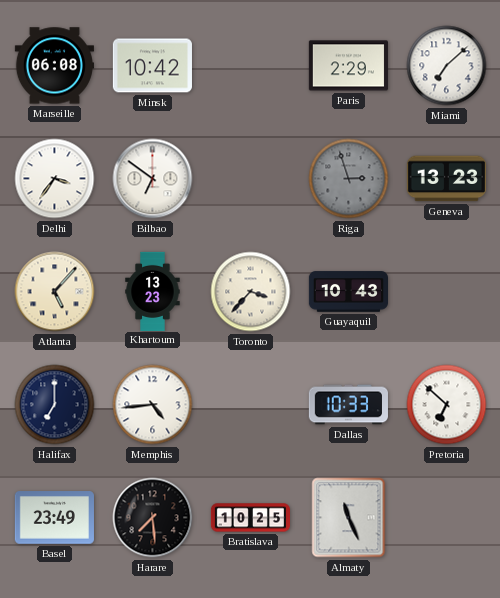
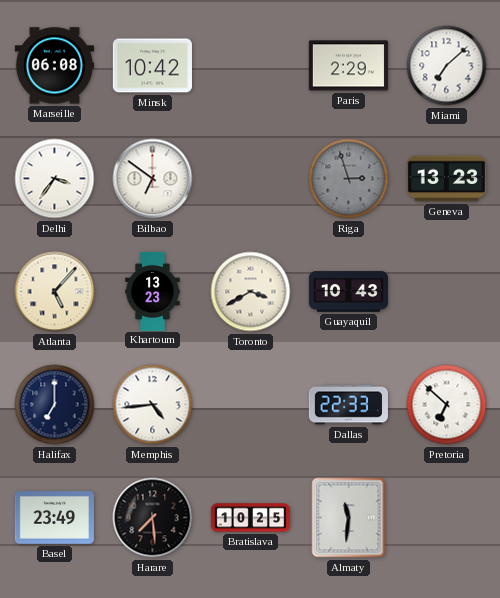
Toronto: 3:37 -> 3:40 (251, 292)
Dallas: 10:33 -> 22:33 (348, 405)
Almaty: 11:26 -> 11:31 (349, 518)
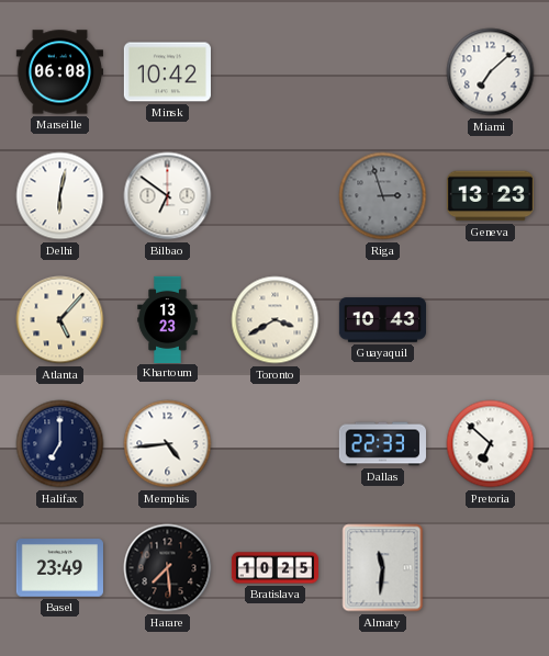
Paris: 2:29 -> none (348, 66)
Delhi: 3:36 -> 6:02 (60, 196)
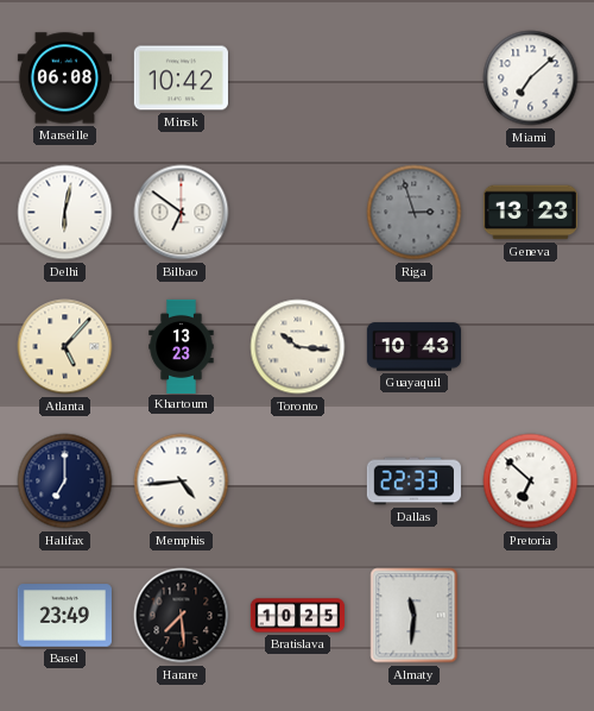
Toronto: 3:40 -> 10:16 (298, 347)
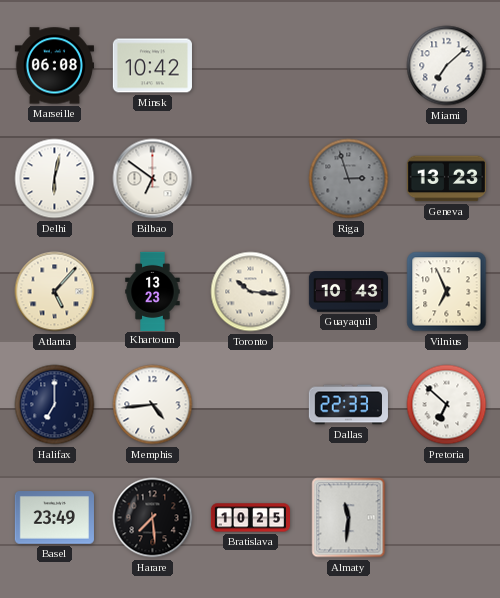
Vilnius: none -> 6:56 (447, 292)
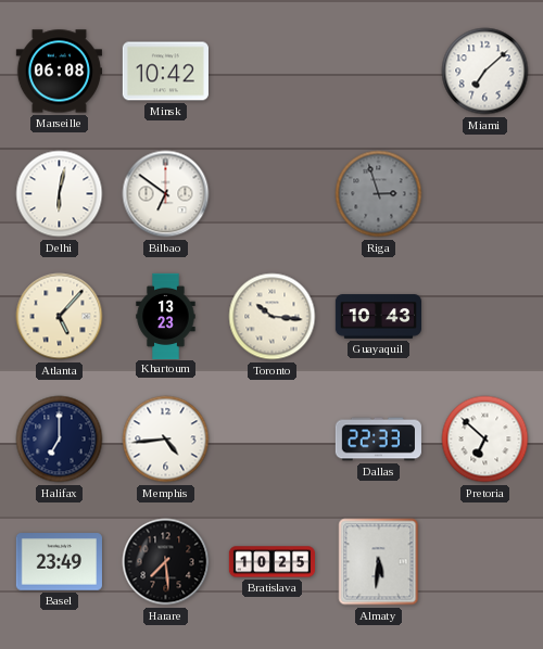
Geneva: 13:23 -> none (446, 179)
Vilnius: 6:56 -> none (447, 292)
Almaty: 11:31 -> 5:31 (379, 562)
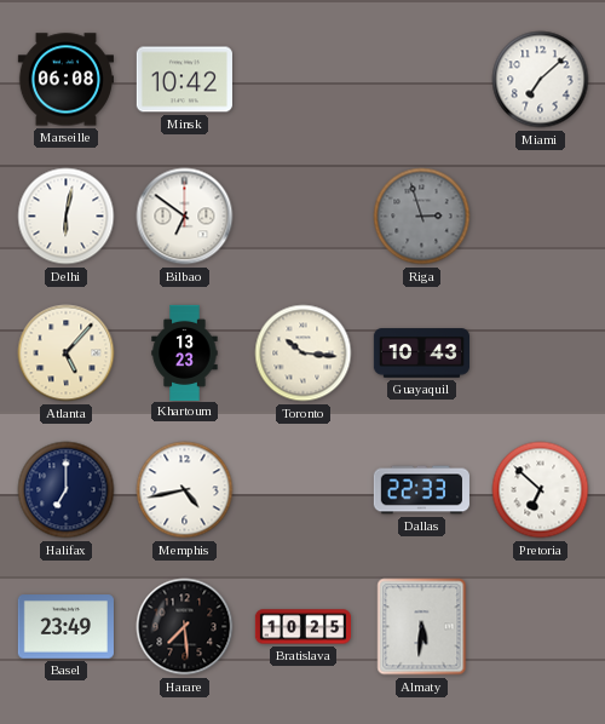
Memphis: 4:44 -> 4:43 (185, 490)
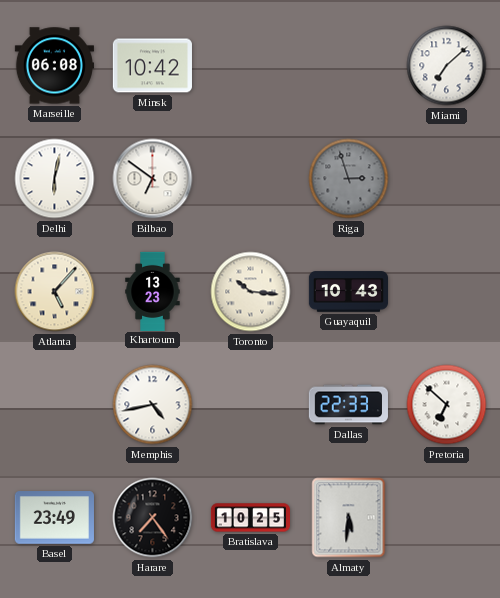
Halifax: 7:00 -> none (67, 490)
Harare: 7:29 -> 7:24 (153, 518)
